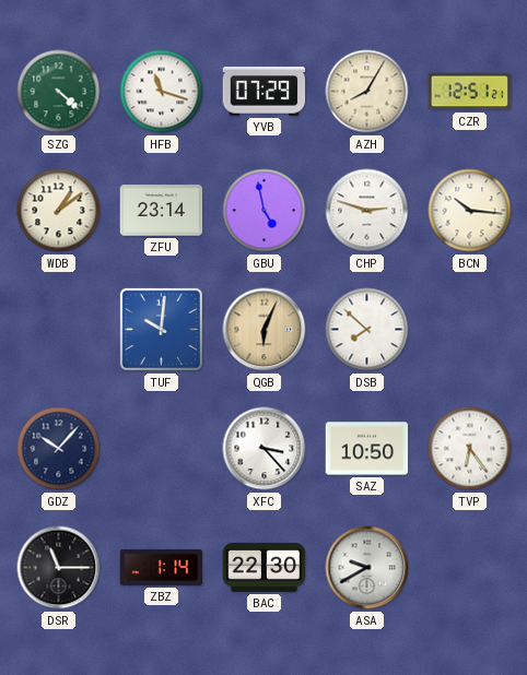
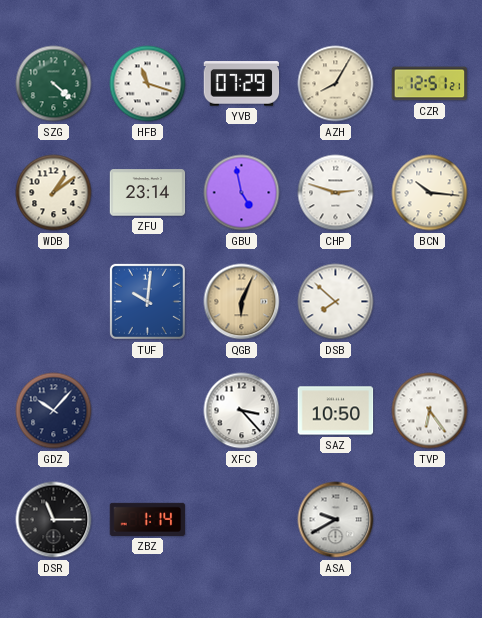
BAC: 22:30 -> none (265, 567)
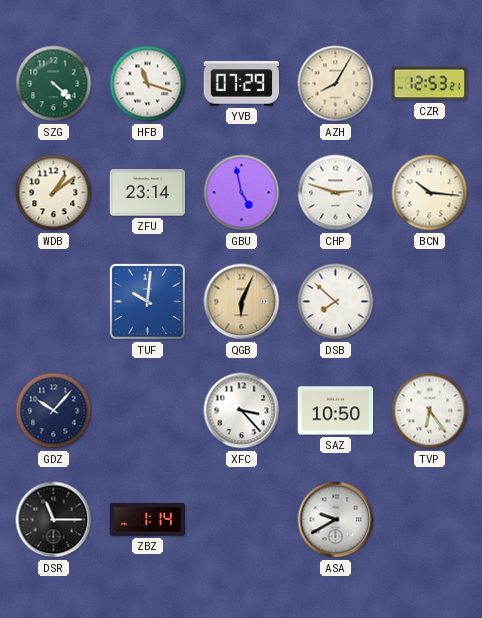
CZR: 12:51 -> 12:53 (430, 84)
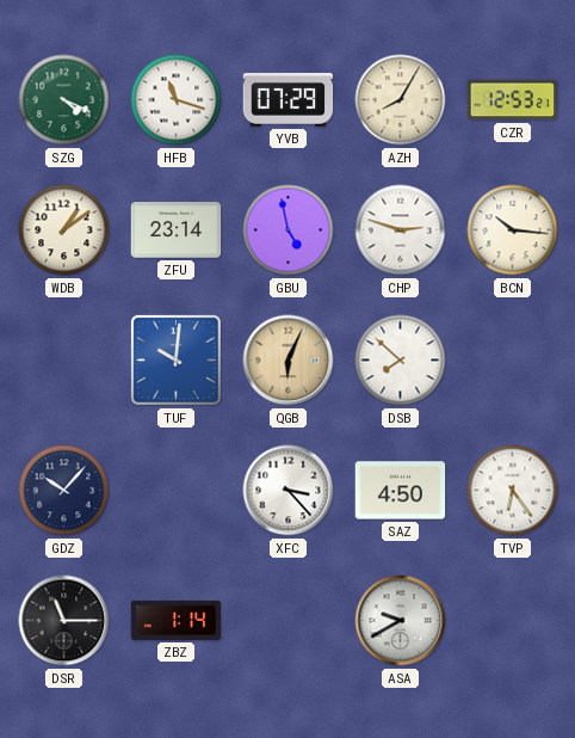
SZG: 4:22 -> 4:19 (64, 100)
SAZ: 10:50 -> 4:50 (401, 491)
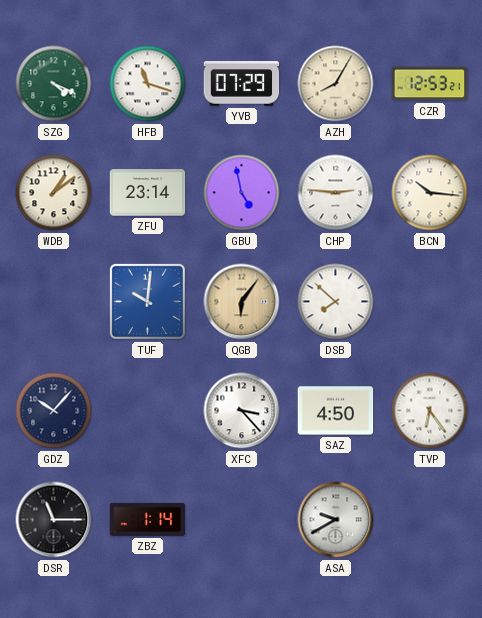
CHP: 2:48 -> 2:46 (336, 193)
QGB: 6:04 -> 6:06 (242, 302)
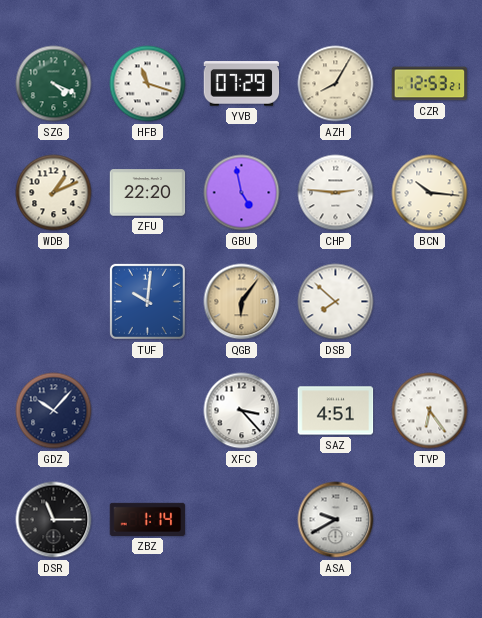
WDB: 1:09 -> 1:11 (54, 193)
ZFU: 23:14 -> 22:20 (148, 193)
SAZ: 4:50 -> 4:51 (336, 411)
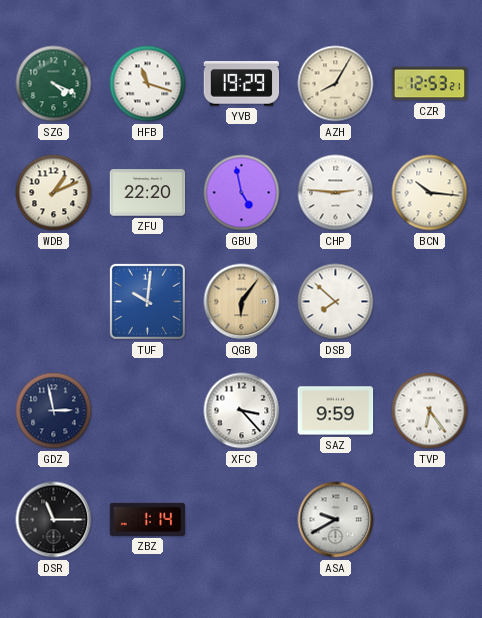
YVB: 07:29 -> 19:29 (242, 84)
GDZ: 10:07 -> 2:58 (54, 411)
SAZ: 4:51 -> 9:59 (336, 411)
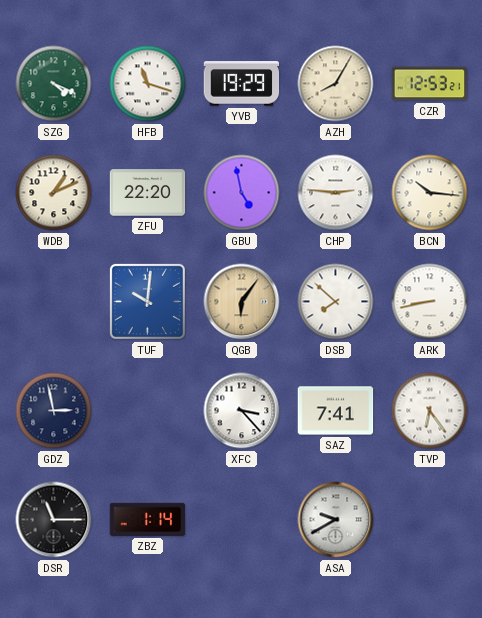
ARK: none -> 8:43 (430, 302)
SAZ: 9:59 -> 7:41 (336, 411)
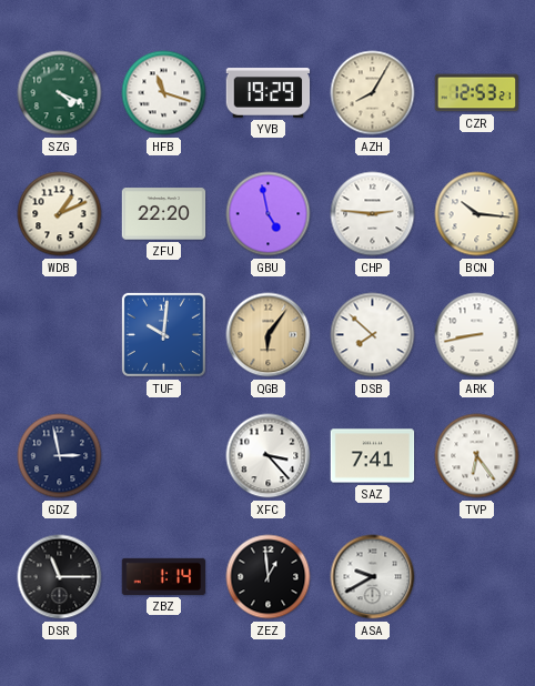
ZEZ: none -> 12:59 (269, 577)
